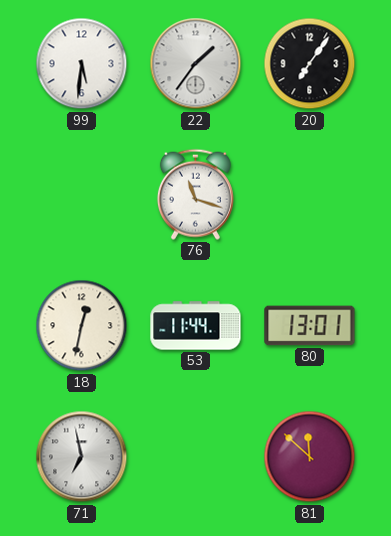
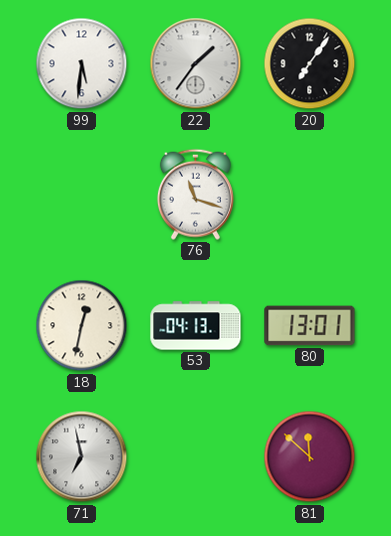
53: 11:44 -> 04:13 (196, 326)
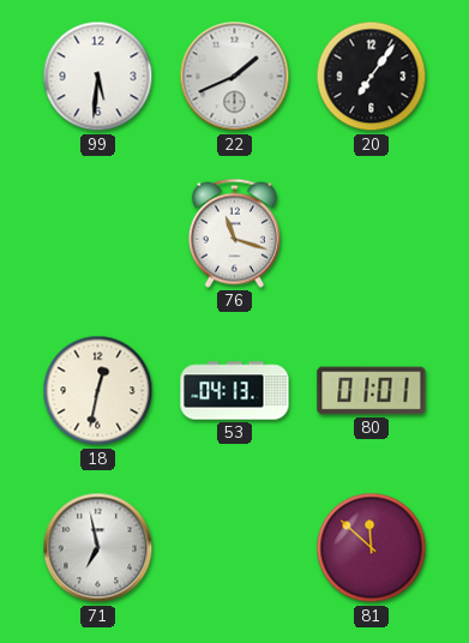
22: 1:36 -> 1:41 (235, 77)
80: 13:01 -> 01:01 (372, 391)
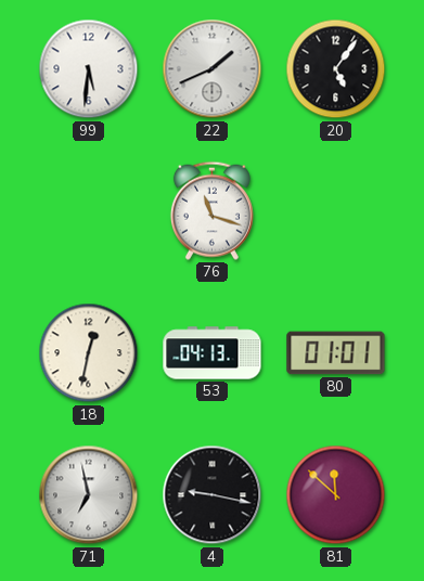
20: 7:06 -> 5:06 (336, 69)
4: none -> 9:17 (213, 495)
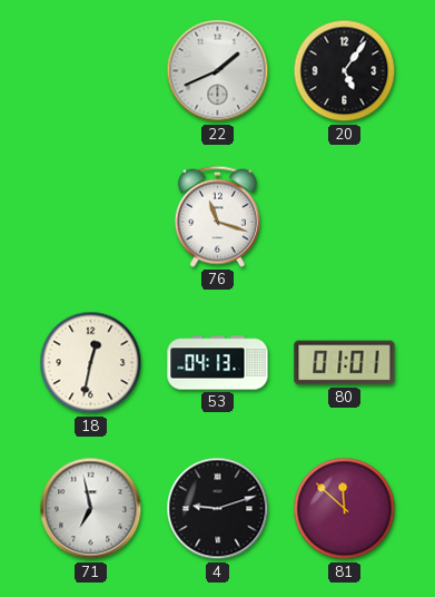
99: 5:31 -> none (89, 69)
4: 9:17 -> 9:12 (218, 509)
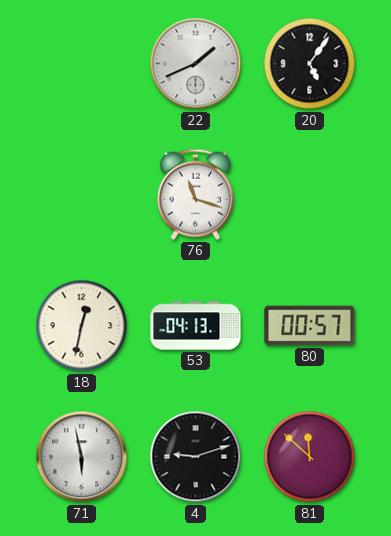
80: 01:01 -> 00:57 (310, 326)
71: 6:58 -> 5:58 (82, 457)
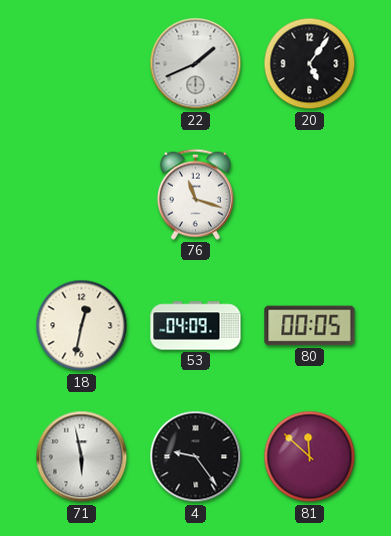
53: 04:13 -> 04:09 (196, 326)
80: 00:57 -> 00:05 (310, 326)
4: 9:12 -> 9:24 (196, 457)
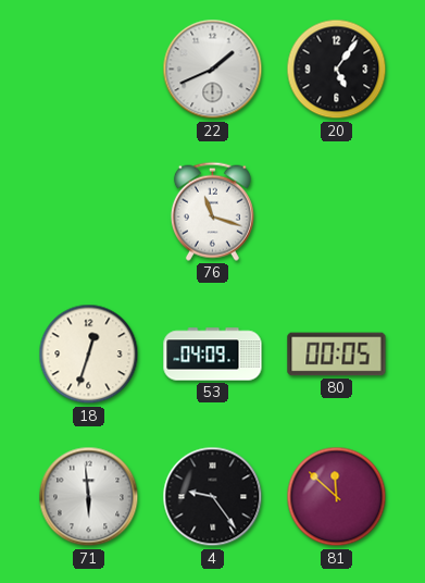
18: 12:32 -> 12:33 (89, 355)
71: 5:58 -> 5:59 (89, 497)
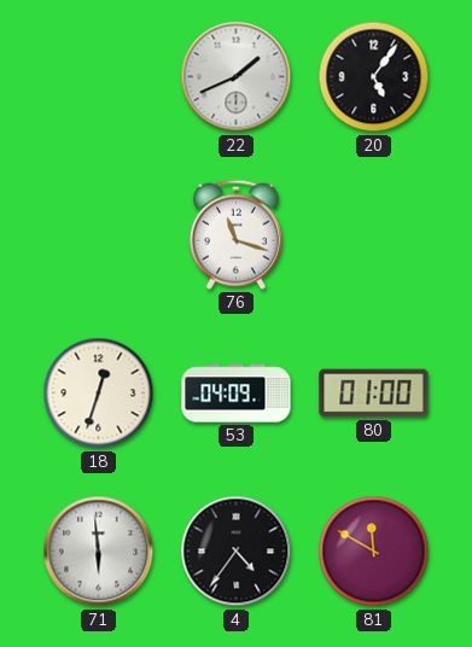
80: 00:05 -> 01:00 (374, 394)
4: 9:24 -> 4:36 (237, 552)
81: 11:52 -> 11:50 (374, 552)
